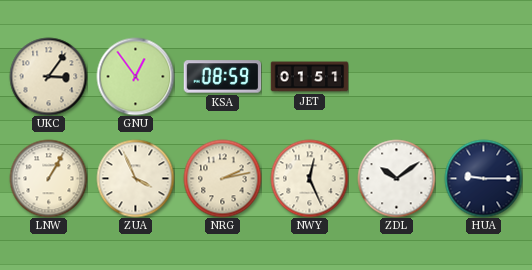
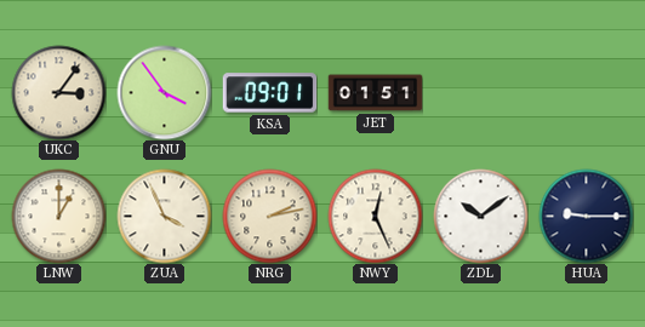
GNU: 12:54 -> 3:54 (164, 92)
KSA: 08:59 -> 09:01 (269, 93)
LNW: 1:05 -> 1:00 (58, 216)
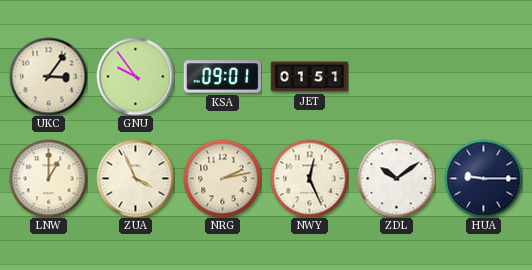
GNU: 3:54 -> 9:54 (135, 76)
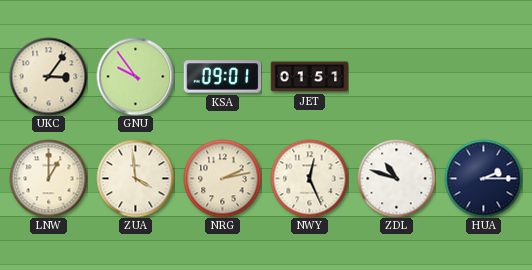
ZUA: 3:56 -> 3:59 (135, 178)
ZDL: 10:09 -> 10:48 (396, 178)
HUA: 9:15 -> 2:15 (483, 178)
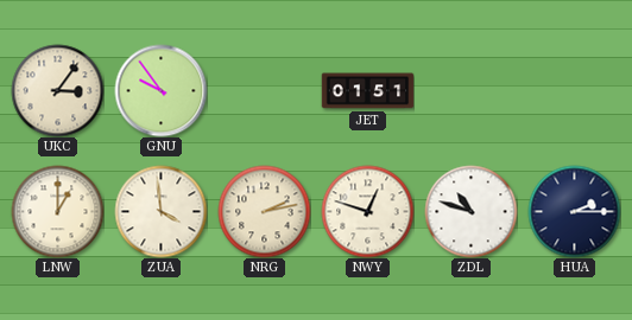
KSA: 09:01 -> none (222, 77)
NWY: 12:26 -> 12:48 (367, 211)
